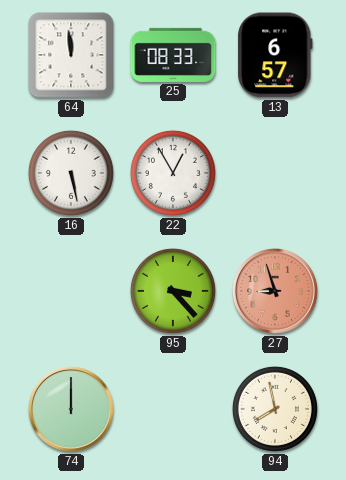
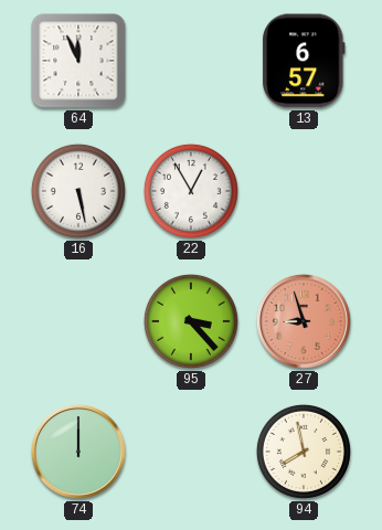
64: 11:59 -> 11:56 (78, 61)
25: 08:33 -> none (173, 55)
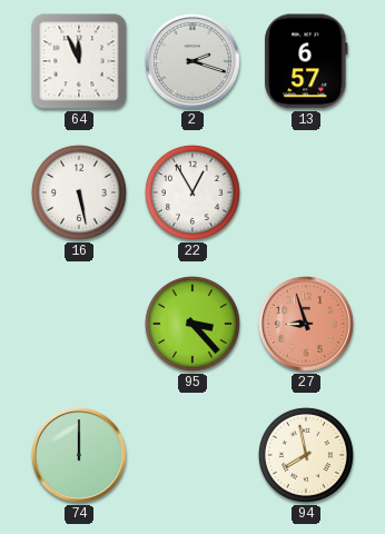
2: none -> 2:18 (192, 61)
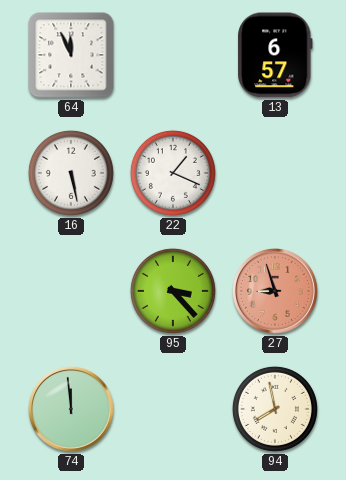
2: 2:18 -> none (192, 61)
22: 12:55 -> 1:19 (173, 173)
74: 12:00 -> 11:59 (71, 409)
